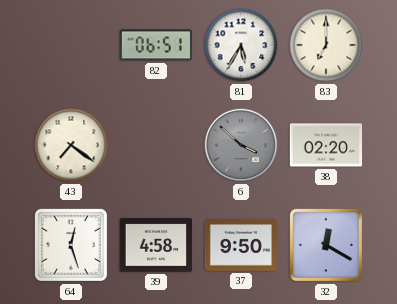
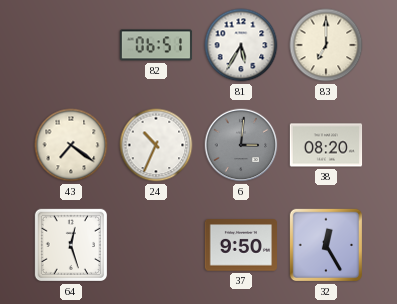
24: none -> 10:34 (156, 145)
6: 3:52 -> 3:01 (241, 145)
38: 02:20 -> 08:20 (326, 145)
39: 4:58 -> none (156, 245)
32: 12:20 -> 12:25 (326, 245)
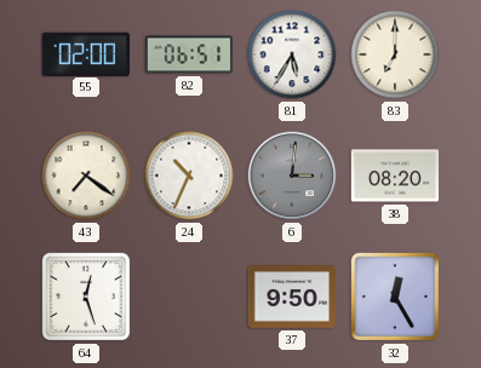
55: none -> 02:00 (86, 53)
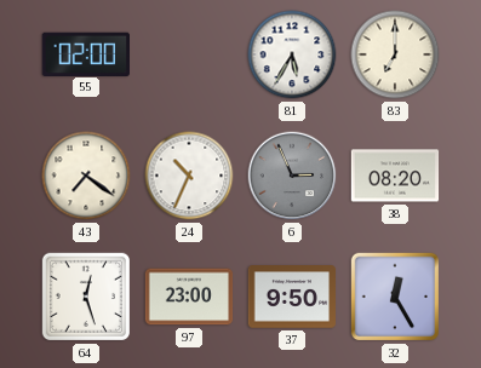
82: 06:51 -> none (189, 54)
6: 3:01 -> 2:56 (292, 176)
97: none -> 23:00 (189, 297)
